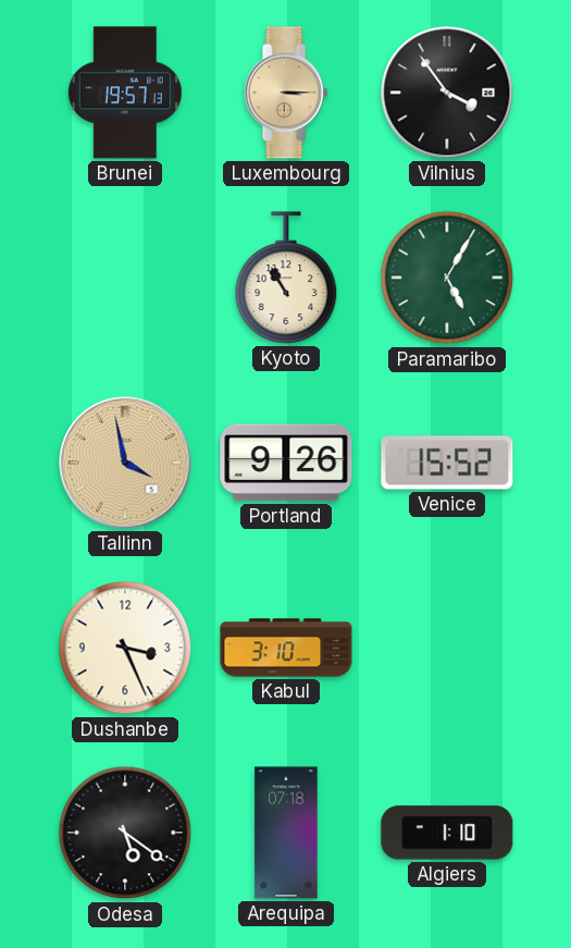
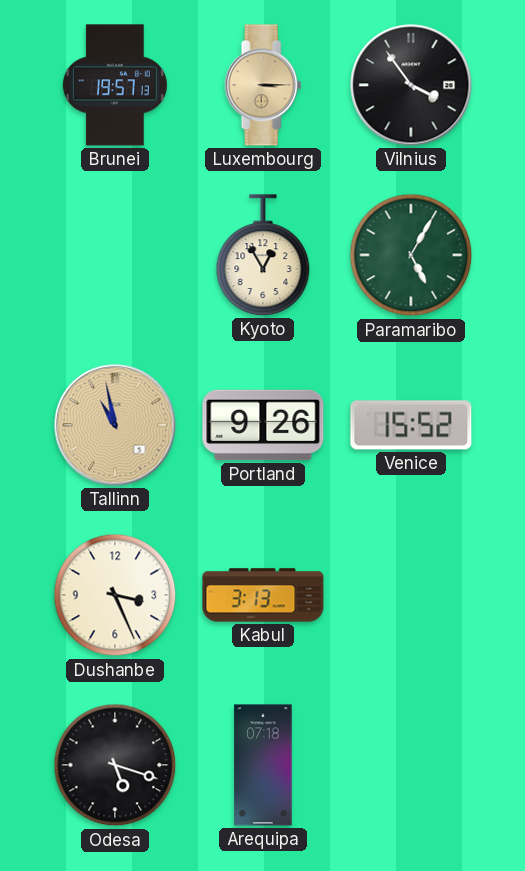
Kyoto: 10:55 -> 12:55 (263, 255)
Tallinn: 3:58 -> 10:58 (115, 425)
Kabul: 3:10 -> 3:13 (263, 595)
Odesa: 5:21 -> 5:18 (115, 765)
Algiers: 1:10 -> none (447, 833)
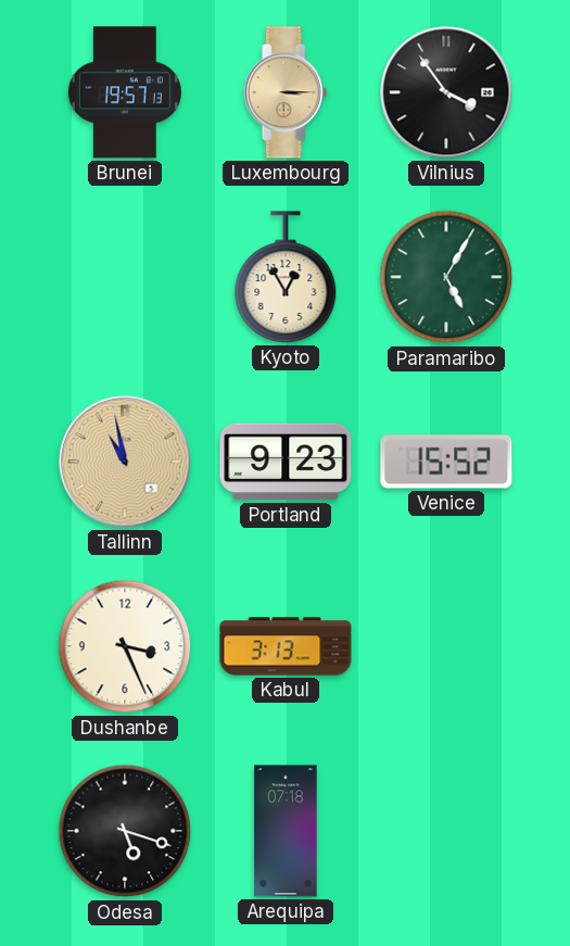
Portland: 9:26 -> 9:23 (286, 462)
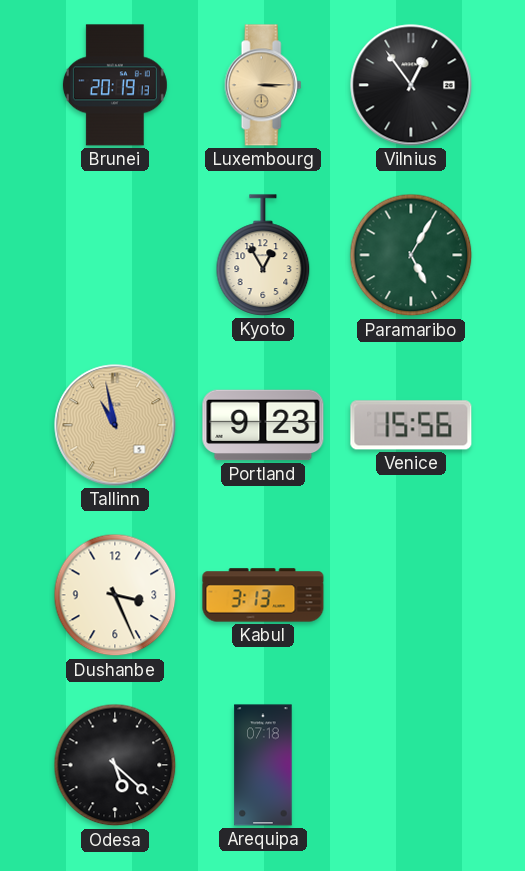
Brunei: 19:57 -> 20:19 (115, 85)
Vilnius: 3:54 -> 12:54 (411, 85)
Venice: 15:52 -> 15:56 (411, 425)
Odesa: 5:18 -> 5:22 (115, 765)
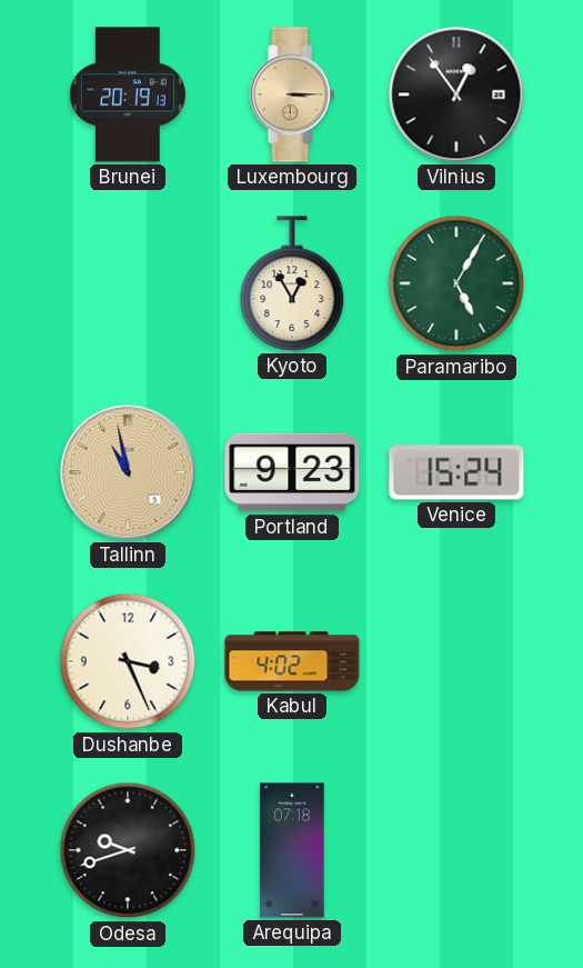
Venice: 15:56 -> 15:24 (456, 472)
Kabul: 3:13 -> 4:02 (292, 661)
Odesa: 5:22 -> 9:42 (128, 850)
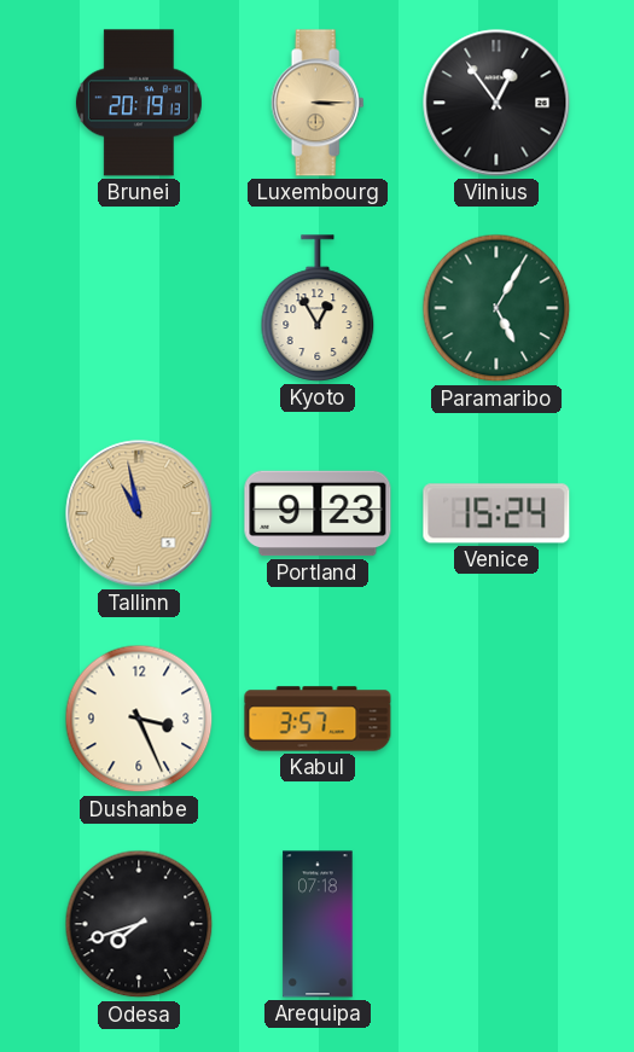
Kabul: 4:02 -> 3:57 (318, 719)
Odesa: 9:42 -> 7:42 (139, 924)
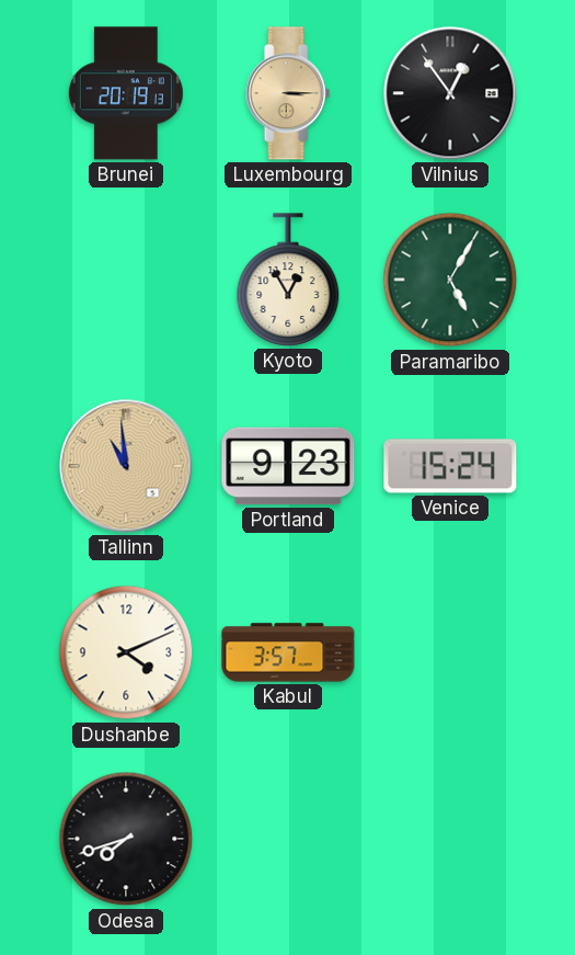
Tallinn: 10:58 -> 10:59 (126, 466)
Dushanbe: 3:26 -> 4:11 (126, 652)
Arequipa: 07:18 -> none (318, 924)
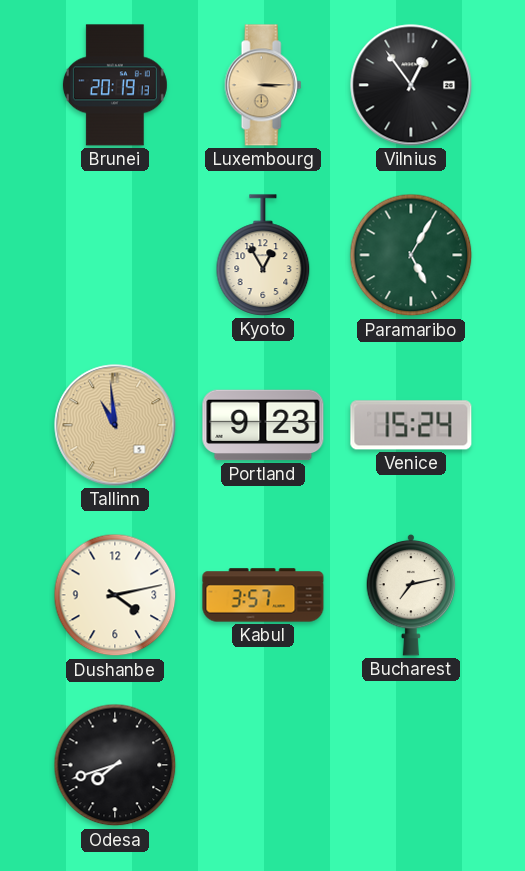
Dushanbe: 4:11 -> 4:13 (115, 595)
Bucharest: none -> 7:13 (411, 595)
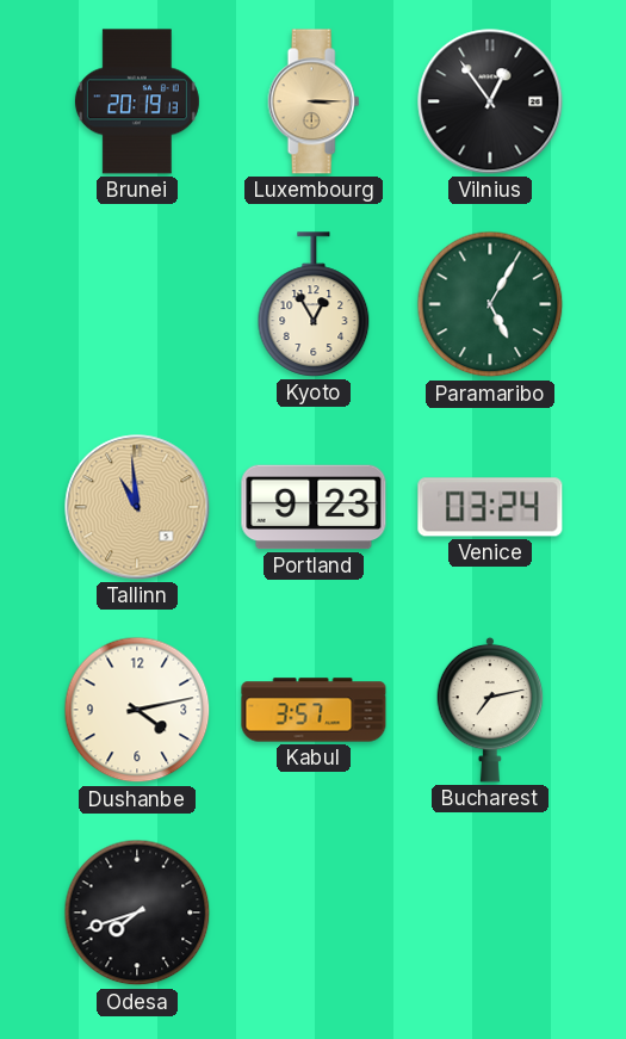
Venice: 15:24 -> 03:24 (490, 507)
